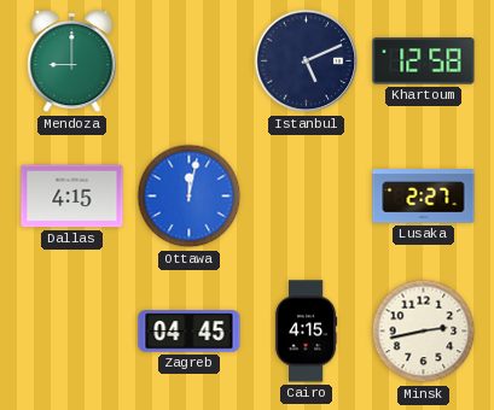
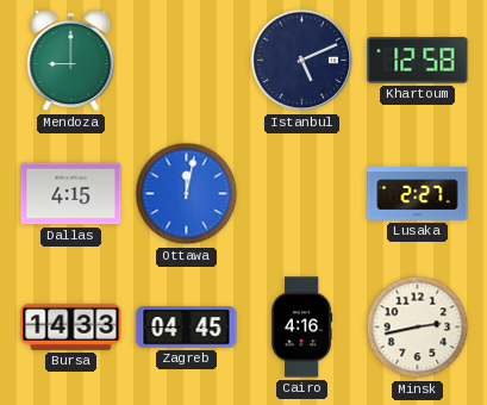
Bursa: none -> 14:33 (71, 326)
Cairo: 4:15 -> 4:16 (301, 328)
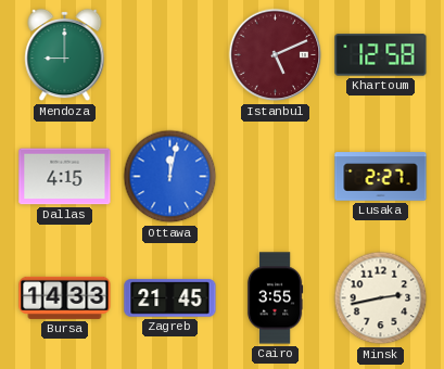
Istanbul dial: navy -> burgundy (276, 55)
Zagreb: 04:45 -> 21:45 (170, 298)
Cairo: 4:16 -> 3:55 (275, 298)
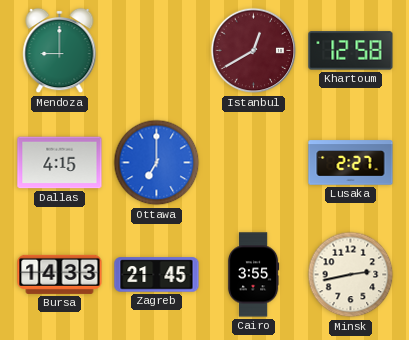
Istanbul: 5:11 -> 12:40 (254, 51)
Ottawa: 12:02 -> 7:00 (157, 163)
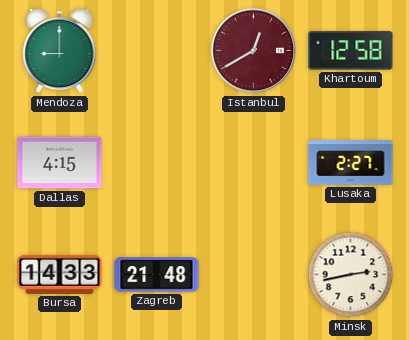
Ottawa: 7:00 -> none (157, 163)
Zagreb: 21:45 -> 21:48 (157, 275)
Cairo: 3:55 -> none (253, 275)
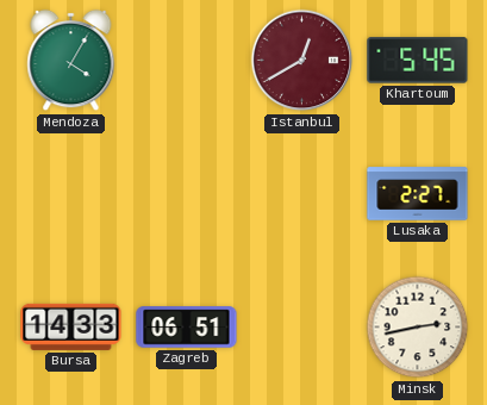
Mendoza: 9:00 -> 4:05 (71, 61)
Khartoum: 12:58 -> 5:45 (418, 61)
Dallas: 4:15 -> none (60, 163)
Zagreb: 21:48 -> 06:51 (187, 328)
